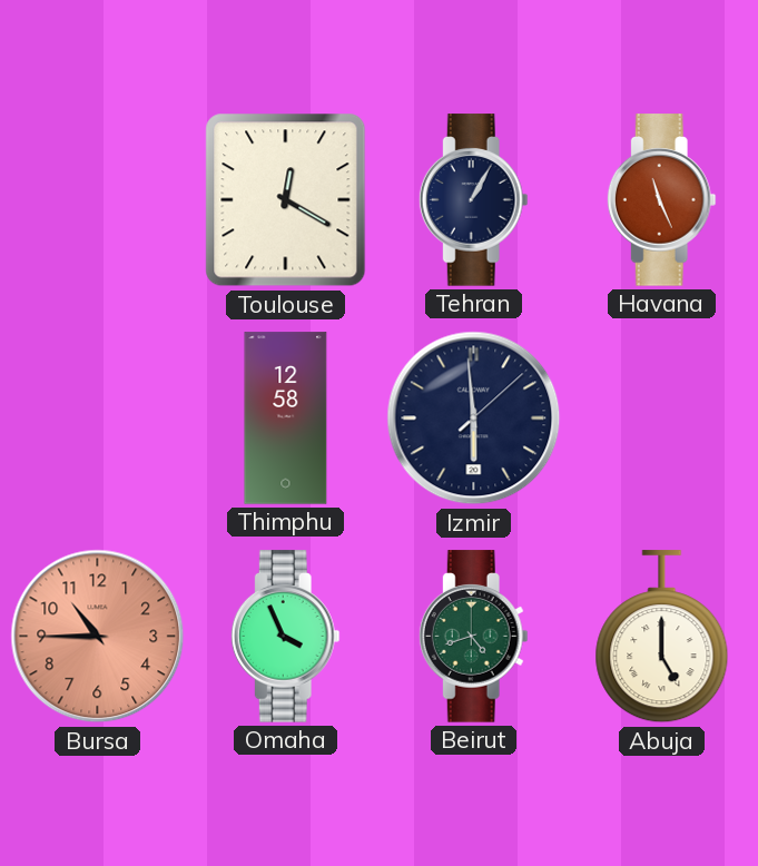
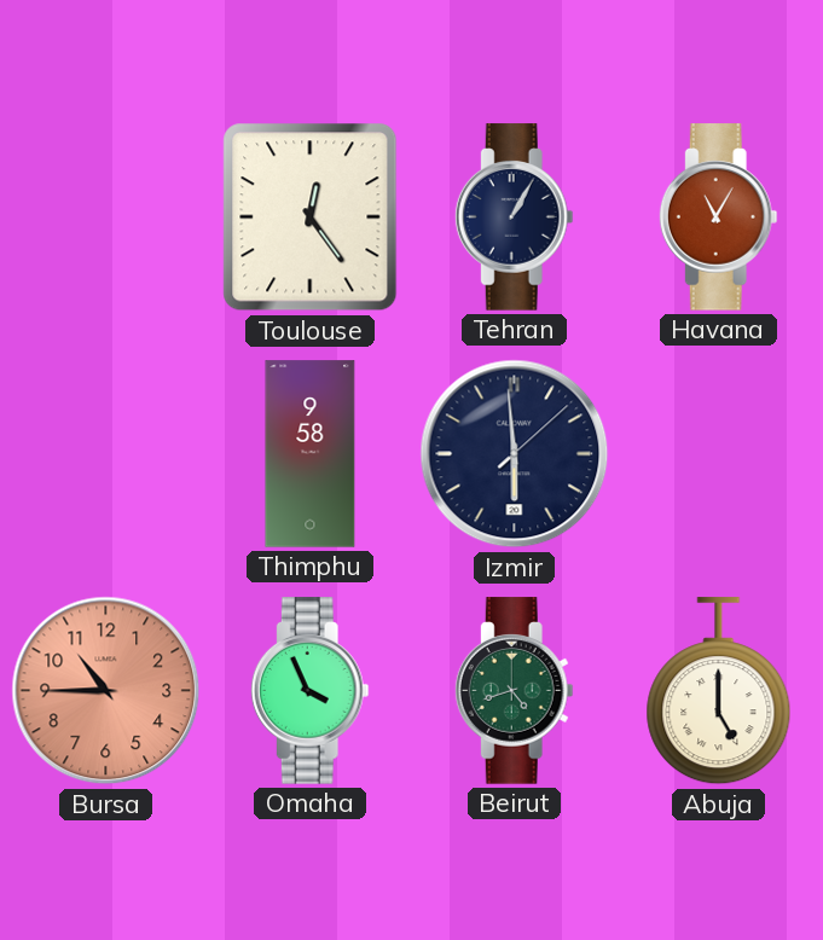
Toulouse: 12:20 -> 12:24 (311, 217)
Havana: 11:26 -> 11:05 (718, 217)
Thimphu: 12:58 -> 9:58 (311, 454)
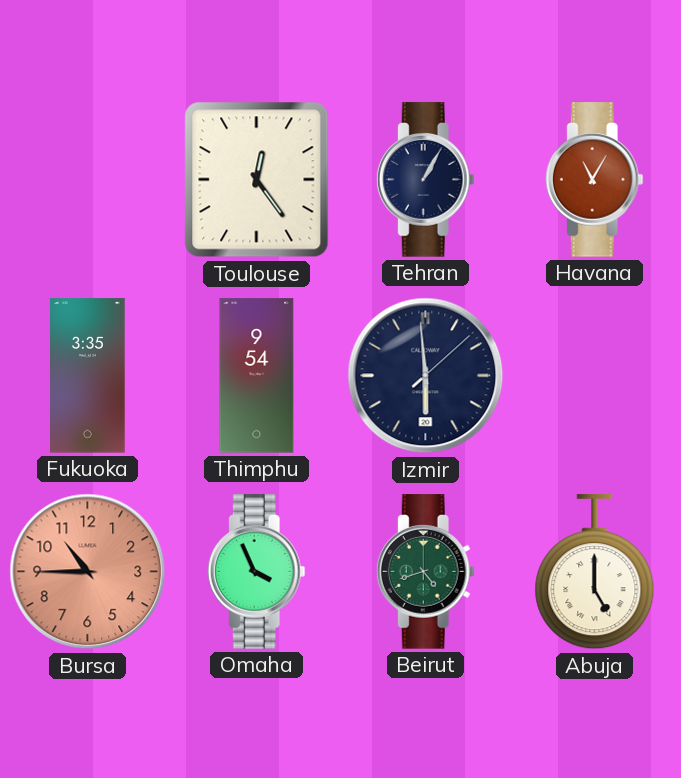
Fukuoka: none -> 3:35 (88, 376)
Thimphu: 9:58 -> 9:54 (257, 376)
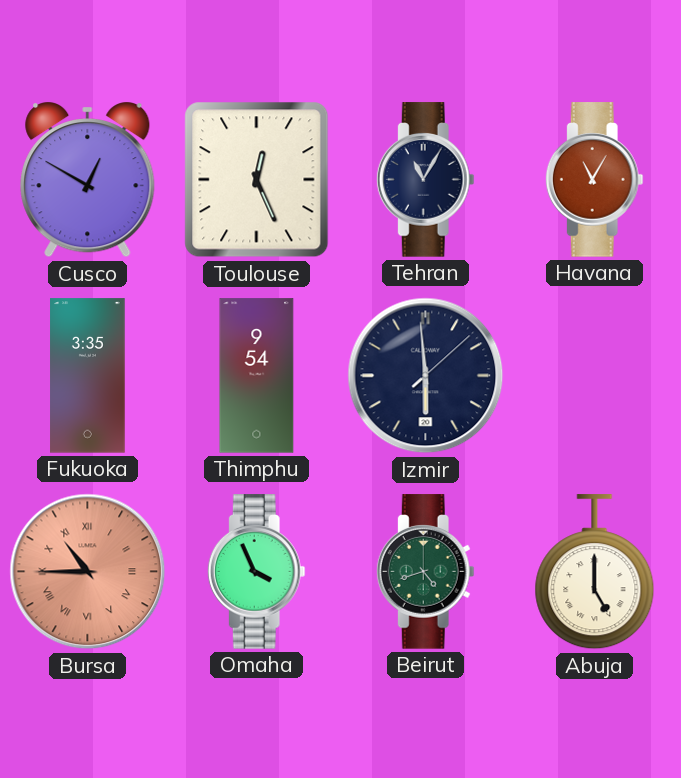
Cusco: none -> 12:50 (88, 180)
Toulouse: 12:24 -> 12:26 (257, 180)
Tehran: 1:05 -> 11:05 (425, 180)
Bursa numerals: Arabic -> Roman (88, 572)
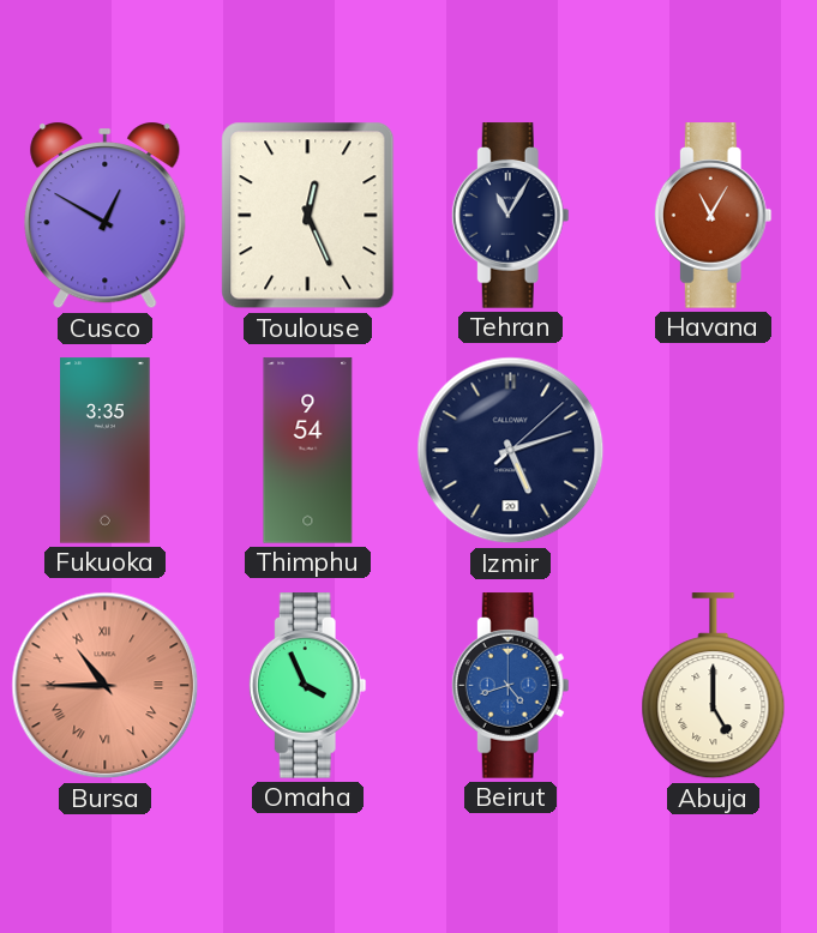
Izmir: 5:59 -> 5:12 (511, 451)
Beirut dial: green -> blue (510, 686)
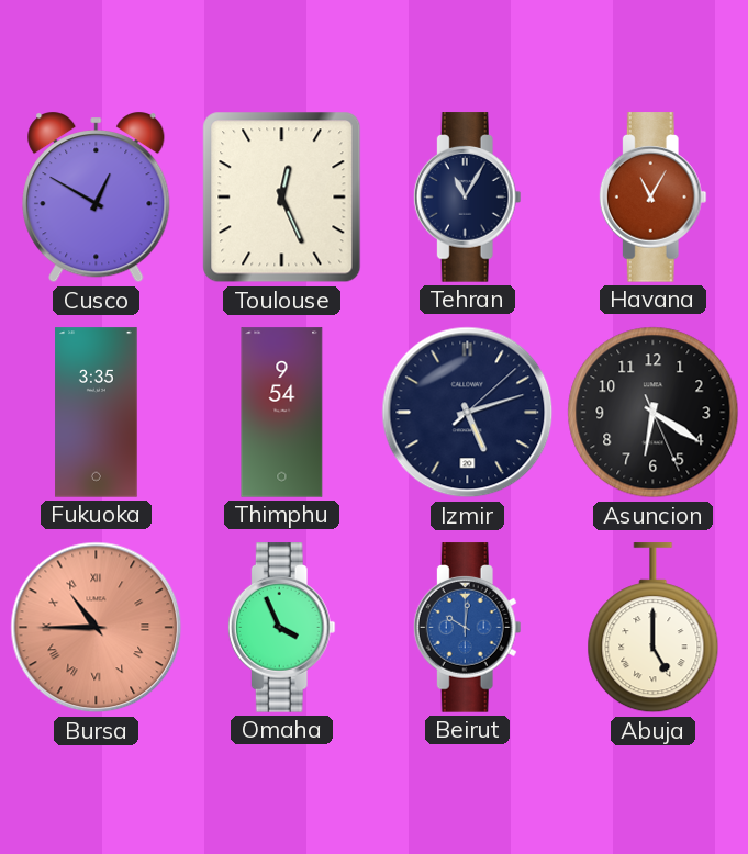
Asuncion: none -> 6:20 (654, 413)
Beirut: 4:42 -> 10:01 (467, 628)
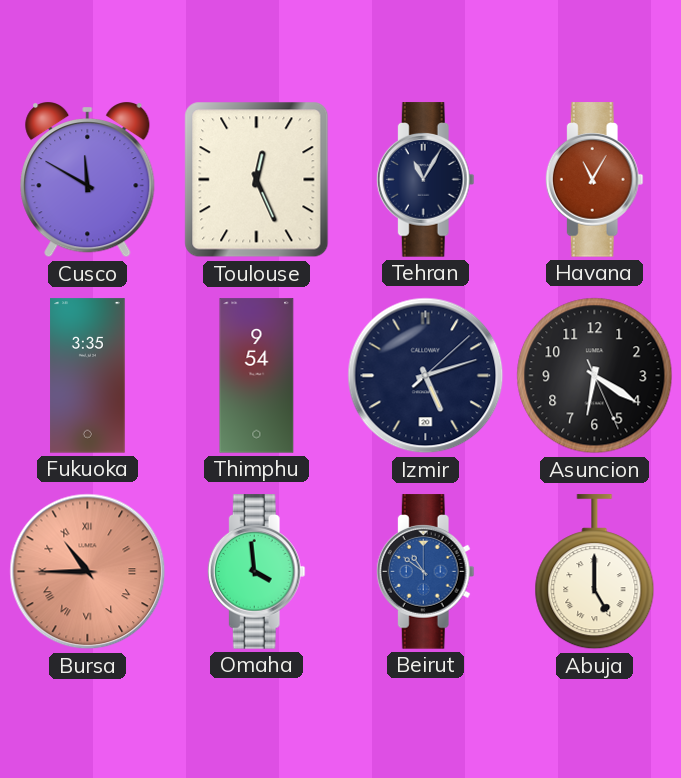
Cusco: 12:50 -> 11:50 (88, 180)
Omaha: 3:56 -> 3:59 (256, 572)
Beirut: 10:01 -> 10:51 (425, 572)
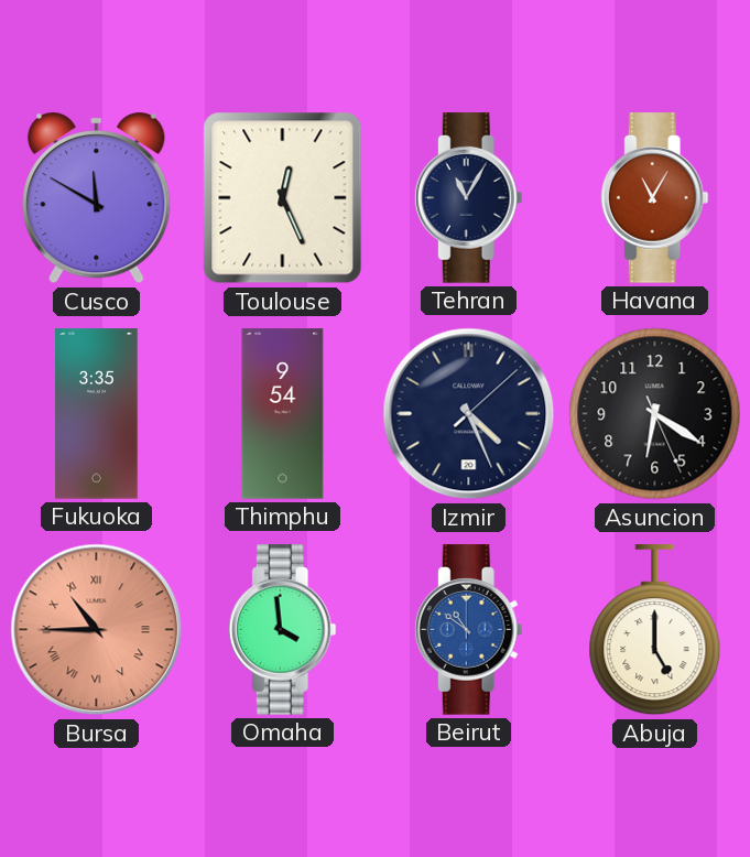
Izmir: 5:12 -> 4:26 (469, 414)
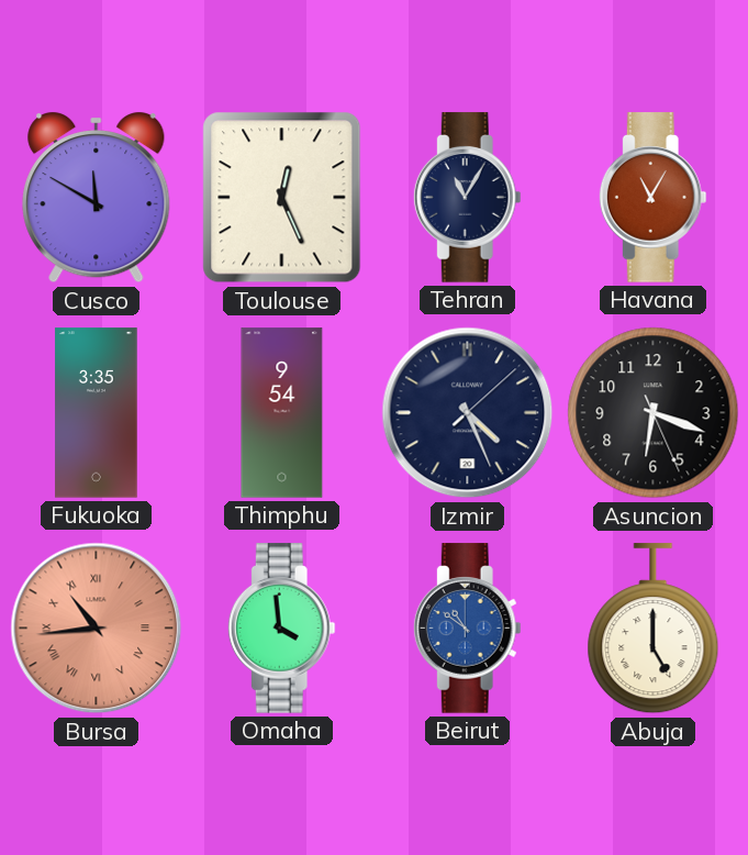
Asuncion: 6:20 -> 6:18 (654, 413)
Bursa: 10:45 -> 10:44 (97, 629)
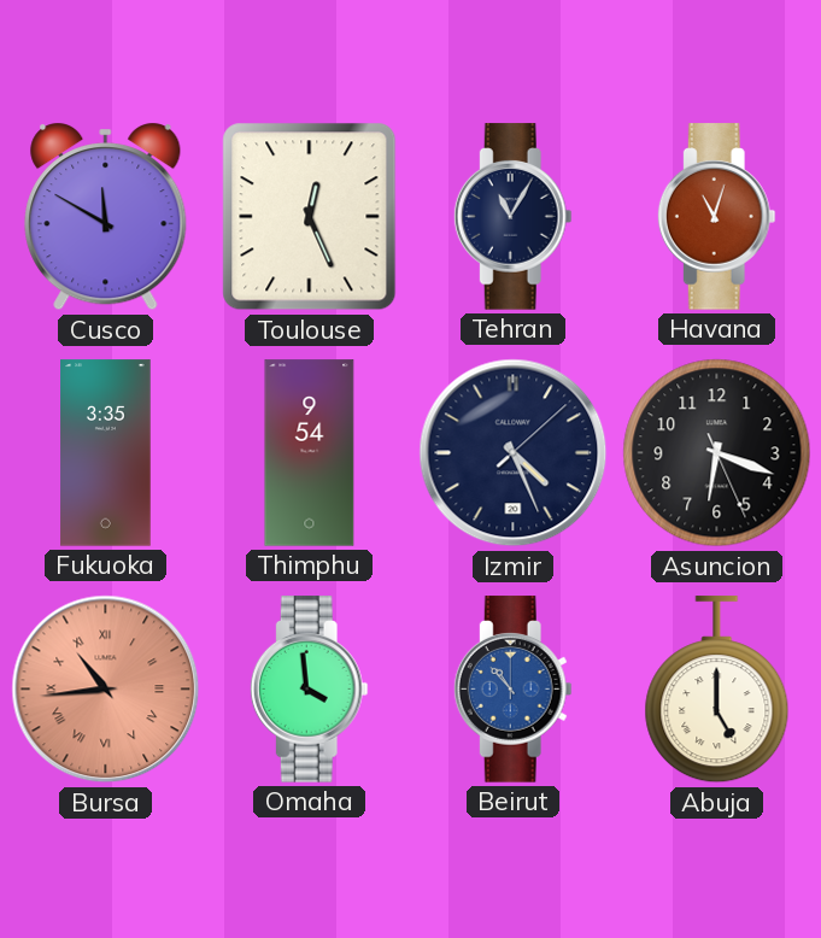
Havana: 11:05 -> 11:03 (716, 217)
Beirut: 10:51 -> 10:53 (512, 690)
